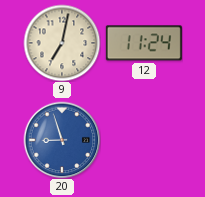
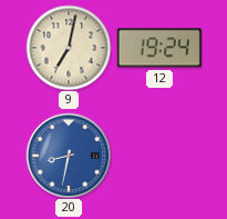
12: 11:24 -> 19:24 (159, 48)
20: 8:57 -> 8:32 (69, 156)
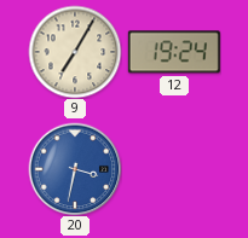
9: 7:02 -> 7:05 (75, 52)
20: 8:32 -> 3:32 (75, 169)
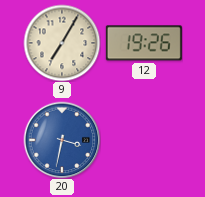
12: 19:24 -> 19:26 (144, 43)
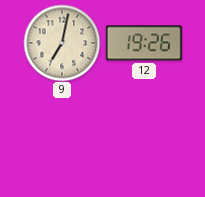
9: 7:05 -> 7:02 (62, 43)
20: 3:32 -> none (62, 140)
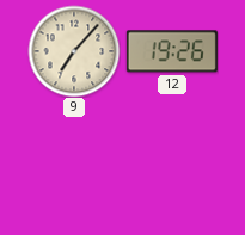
9: 7:02 -> 7:07 (74, 51)
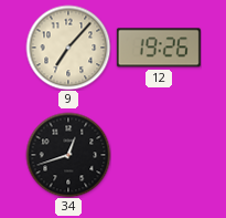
34: none -> 12:42 (68, 155)
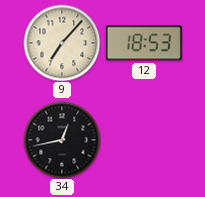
12: 19:26 -> 18:53 (144, 43)
34: 12:42 -> 12:43 (62, 140)
